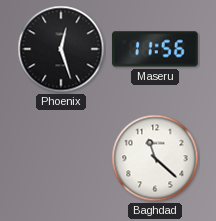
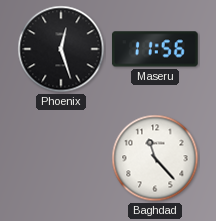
Baghdad: 11:22 -> 11:23 (155, 158)
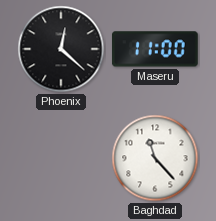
Phoenix: 12:27 -> 12:22 (61, 49)
Maseru: 11:56 -> 11:00 (155, 49)
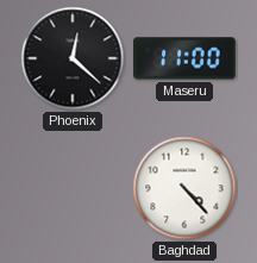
Baghdad: 11:23 -> 4:23 (184, 188)
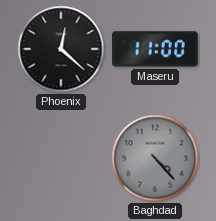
Baghdad dial: white -> grey (155, 158)
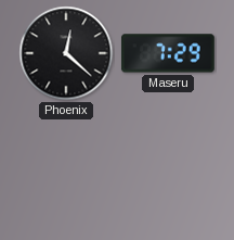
Maseru: 11:00 -> 7:29 (168, 53)
Baghdad: 4:23 -> none (155, 158)
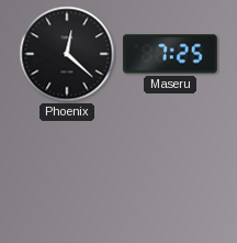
Maseru: 7:29 -> 7:25 (170, 54)
